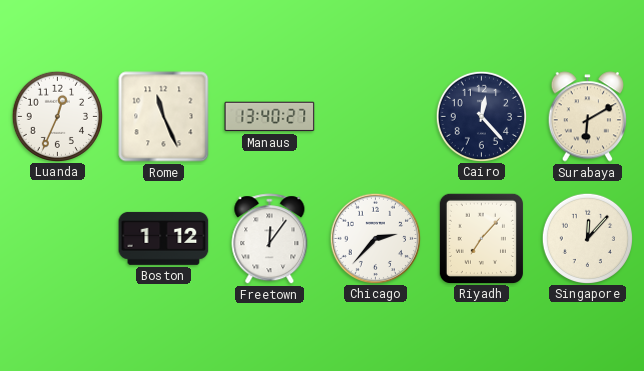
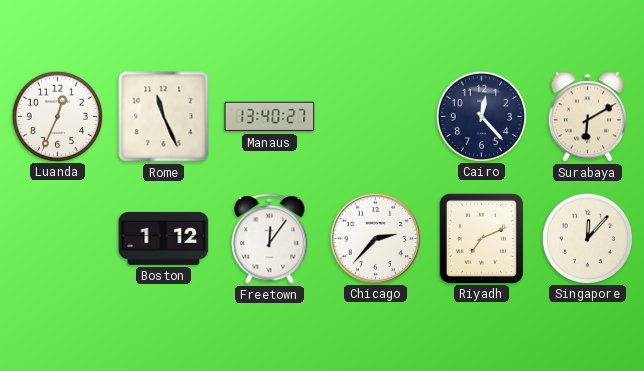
Riyadh: 7:07 -> 7:11 (481, 238)
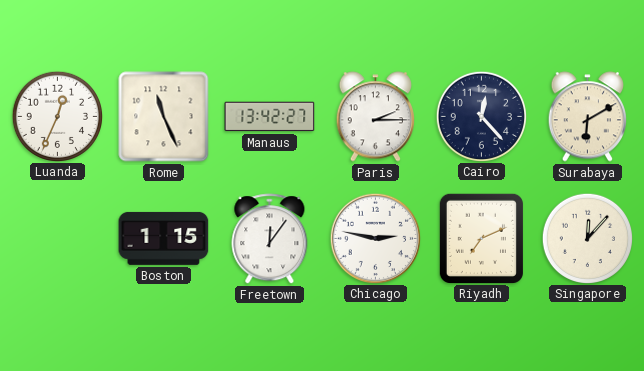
Manaus: 13:40 -> 13:42 (270, 117)
Paris: none -> 2:15 (375, 117)
Boston: 1:12 -> 1:15 (164, 238)
Chicago: 2:37 -> 2:47 (375, 238)
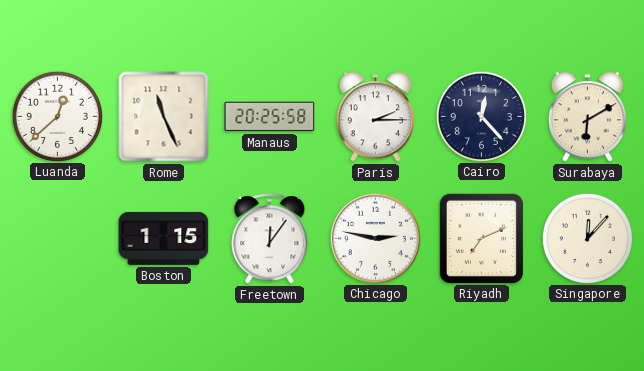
Luanda: 12:34 -> 12:38 (57, 116)
Manaus: 13:42 -> 20:25 (270, 117)
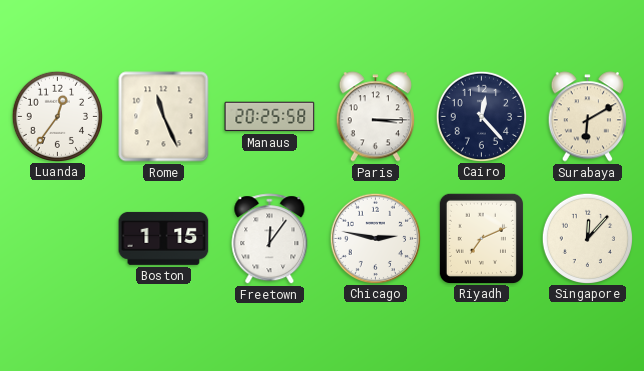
Luanda: 12:38 -> 12:36 (57, 116)
Paris: 2:15 -> 3:15 (375, 117)
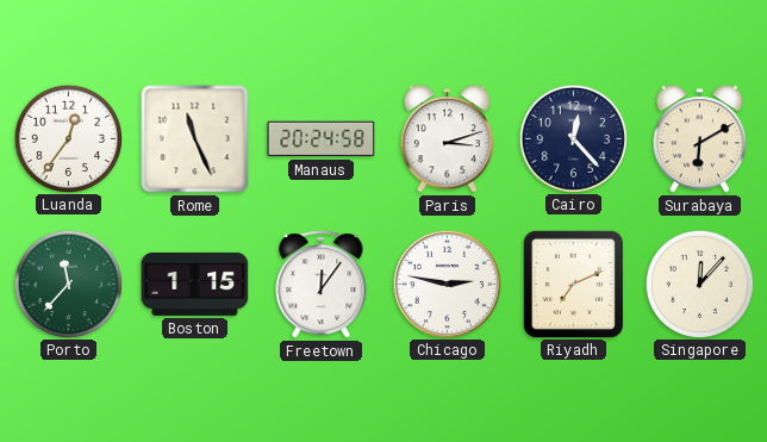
Manaus: 20:25 -> 20:24 (322, 139)
Paris: 3:15 -> 3:12 (447, 139)
Porto: none -> 11:37 (68, 284)
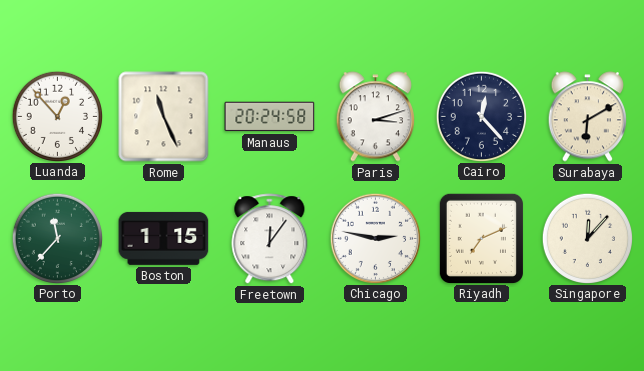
Luanda: 12:36 -> 12:53 (57, 116)
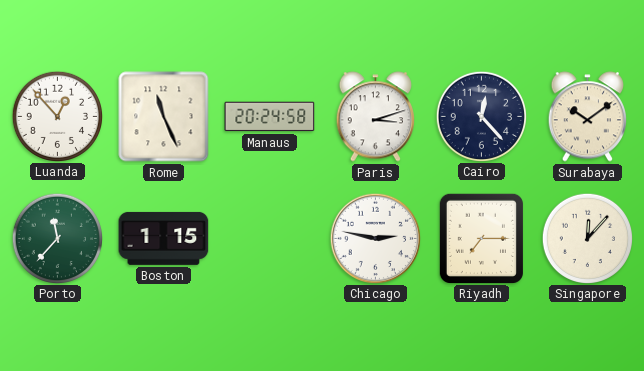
Surabaya: 6:10 -> 10:09 (587, 117)
Freetown: 12:06 -> none (270, 239)
Riyadh: 7:11 -> 7:15 (481, 238)
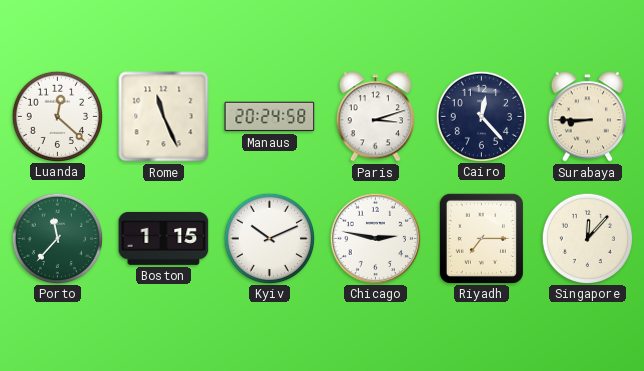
Luanda: 12:53 -> 12:22 (57, 116)
Surabaya: 10:09 -> 8:45 (587, 117)
Kyiv: none -> 10:11 (269, 238)
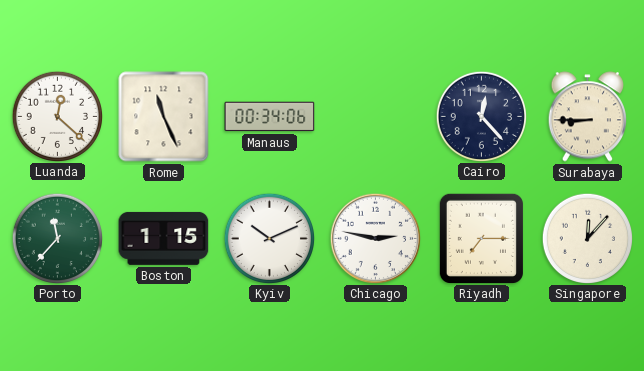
Manaus: 20:24 -> 00:34 (270, 117)
Paris: 3:12 -> none (375, 117)
